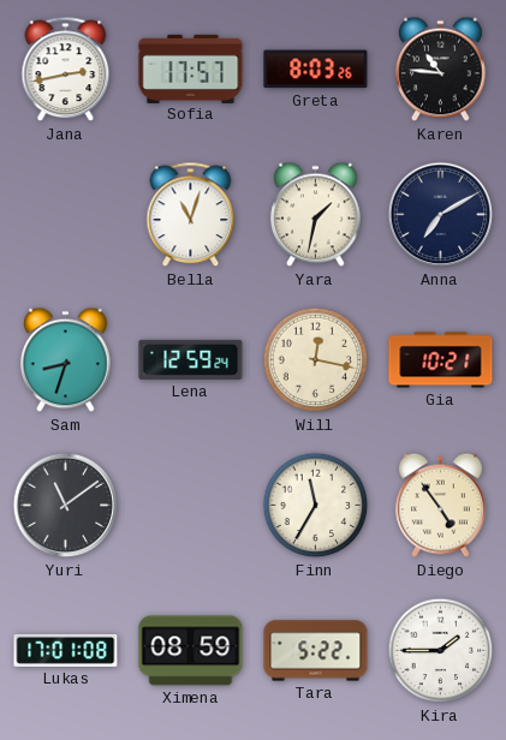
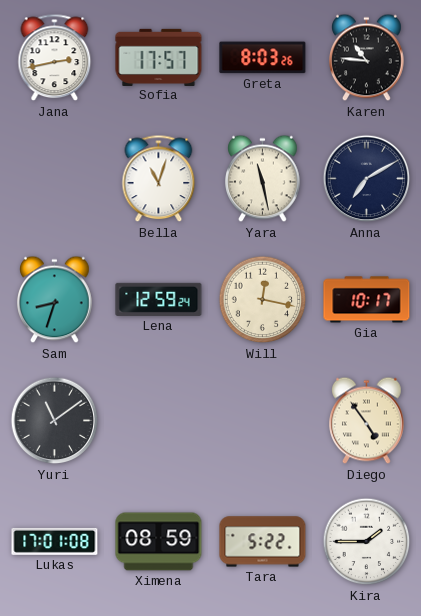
Yara: 1:32 -> 11:28 (263, 179)
Gia: 10:21 -> 10:17 (367, 300)
Finn: 11:35 -> none (316, 506)
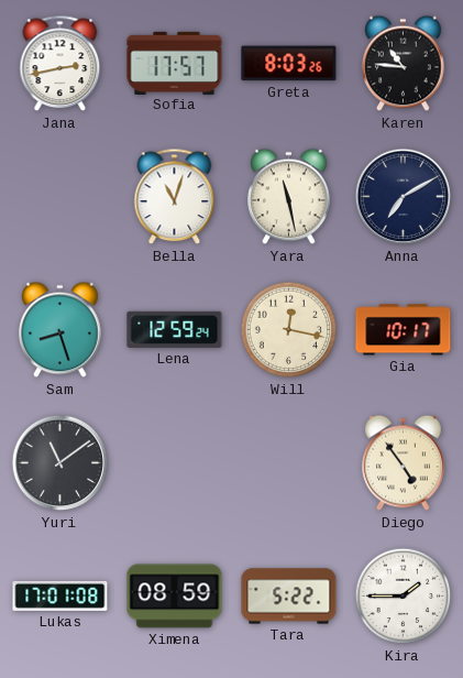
Sam: 8:33 -> 8:27 (60, 330)
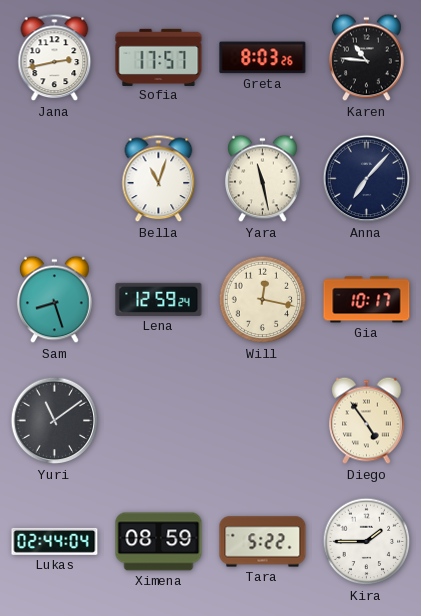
Anna: 7:10 -> 7:07 (367, 179)
Lukas: 17:01 -> 02:44 (55, 541)
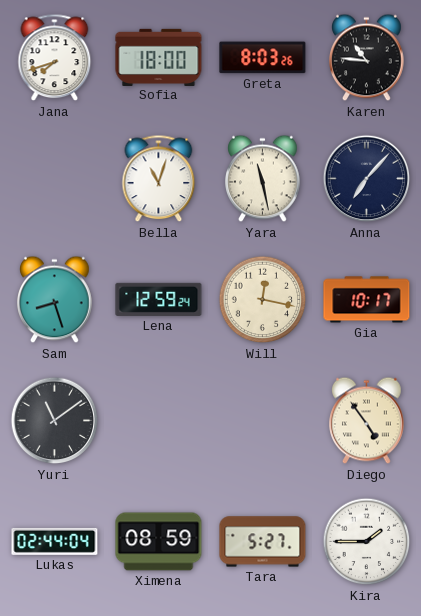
Jana: 2:43 -> 7:42 (55, 58)
Sofia: 17:57 -> 18:00 (159, 57)
Tara: 5:22 -> 5:27 (263, 542)
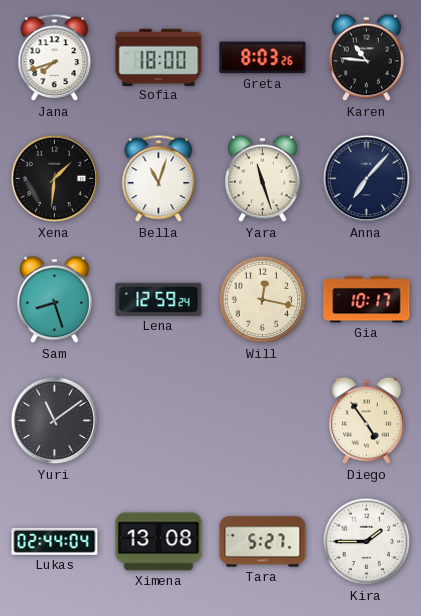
Xena: none -> 1:31 (55, 179)
Yara: 11:28 -> 11:27 (263, 179)
Ximena: 08:59 -> 13:08 (159, 542)
